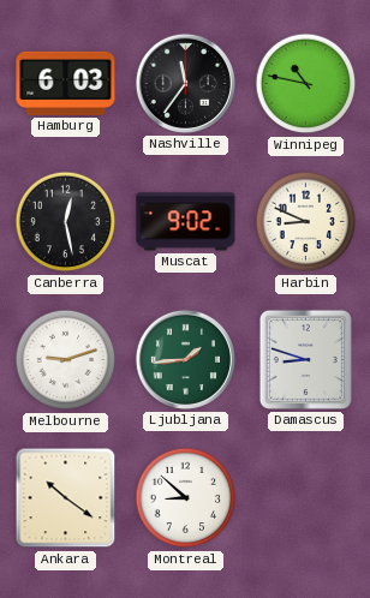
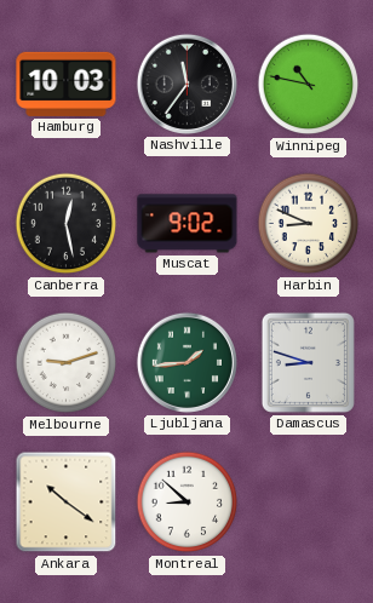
Hamburg: 6:03 -> 10:03 (67, 84)
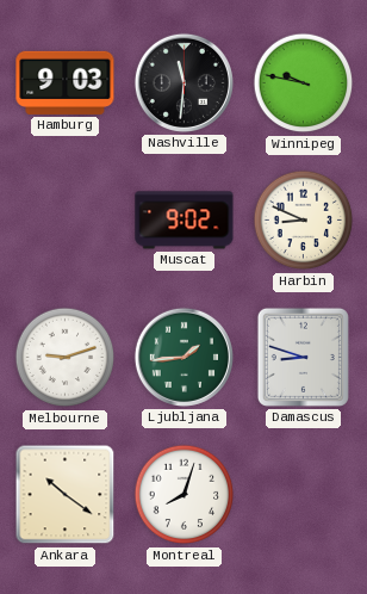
Hamburg: 10:03 -> 9:03 (66, 82)
Nashville: 11:36 -> 11:31 (183, 82)
Winnipeg: 10:47 -> 9:47 (304, 83)
Canberra: 12:28 -> none (67, 224)
Montreal: 8:52 -> 8:03 (185, 495)
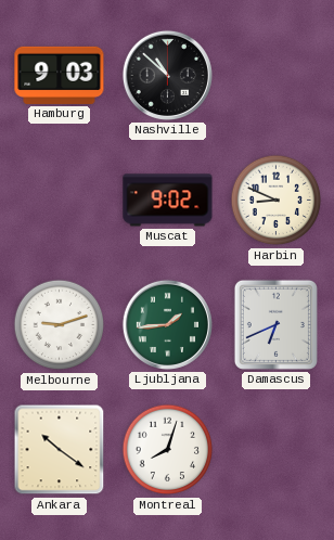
Nashville: 11:31 -> 10:52 (167, 75)
Winnipeg: 9:47 -> none (304, 83)
Damascus: 8:48 -> 6:41 (275, 324)
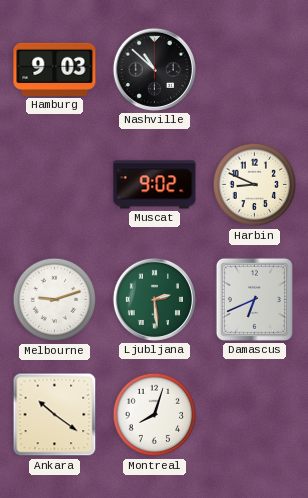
Ljubljana: 1:44 -> 2:29 (154, 299)
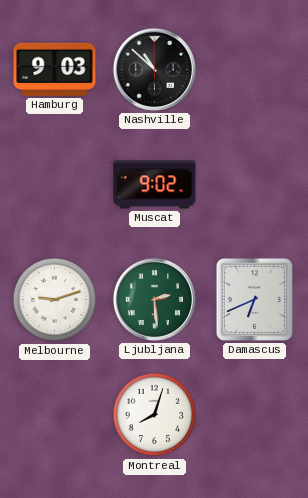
Harbin: 8:49 -> none (255, 185)
Ankara: 10:21 -> none (55, 415)
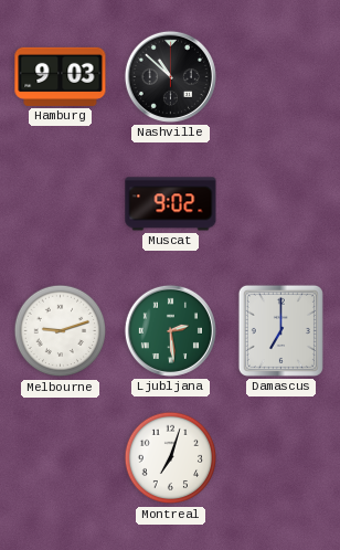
Damascus: 6:41 -> 7:00 (280, 330)
Montreal: 8:03 -> 7:03 (171, 458)
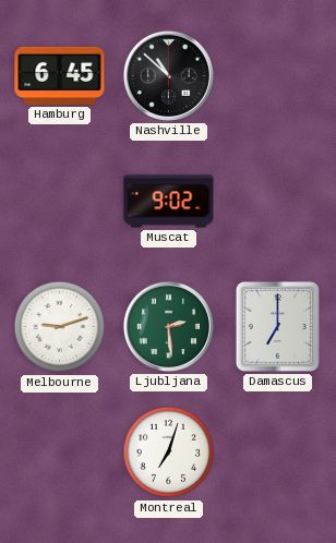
Hamburg: 9:03 -> 6:45 (60, 75)
